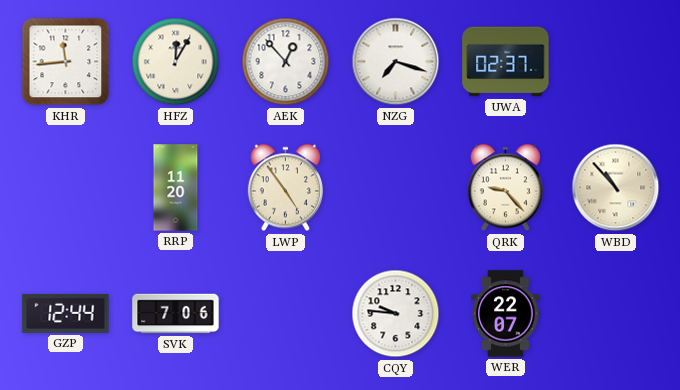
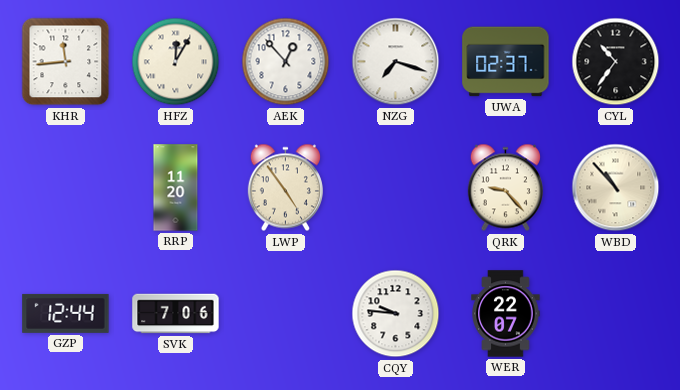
CYL: none -> 10:36 (616, 62)
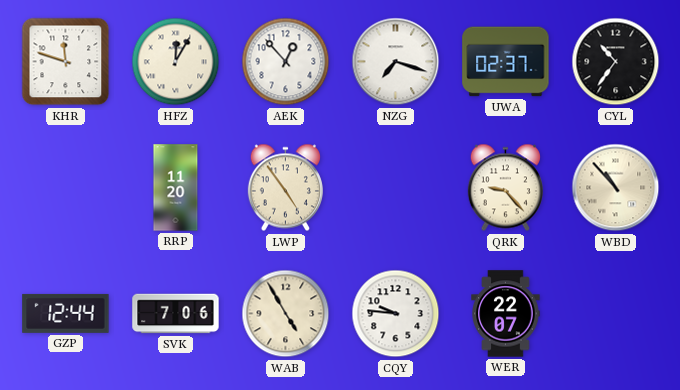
KHR: 11:44 -> 11:48 (66, 62)
WAB: none -> 4:55 (286, 314)
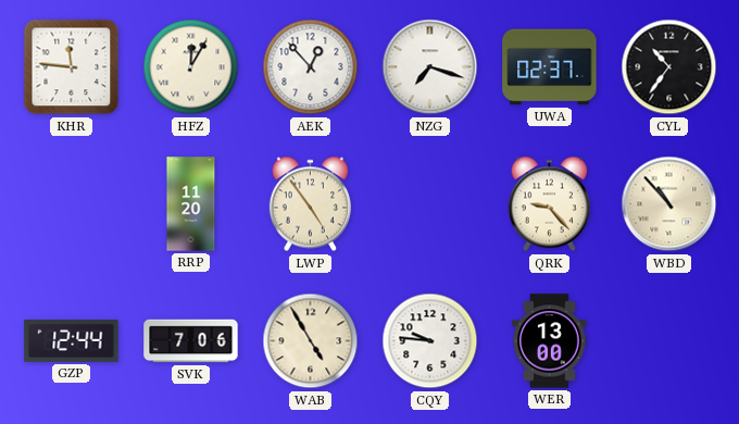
KHR: 11:48 -> 11:46 (72, 67)
WER: 22:07 -> 13:00 (550, 341)
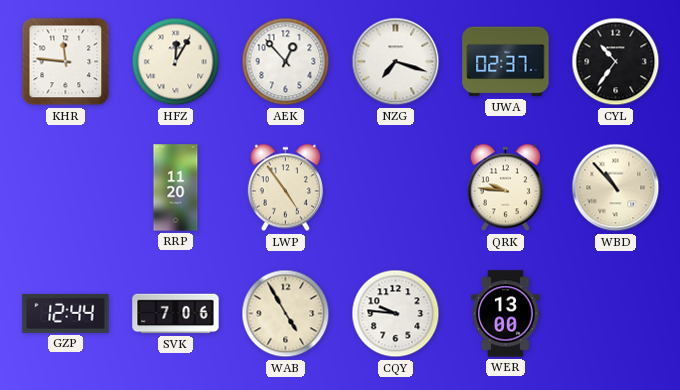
QRK: 9:23 -> 9:46 (505, 188)
